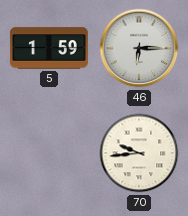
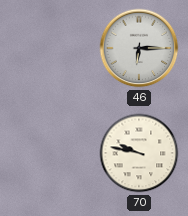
5: 1:59 -> none (49, 48)
70: 9:44 -> 9:47 (139, 153)
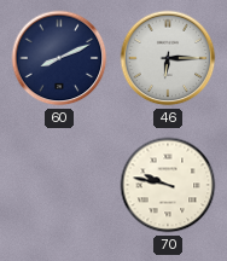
60: none -> 8:11 (59, 58)
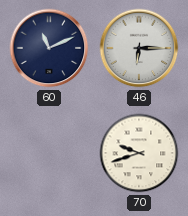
60: 8:11 -> 11:11 (49, 48)
70: 9:47 -> 9:42 (139, 153)
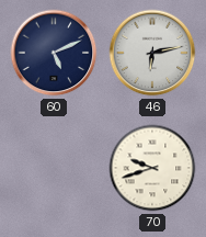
60: 11:11 -> 5:11 (54, 53)
46: 6:15 -> 6:13 (152, 53)
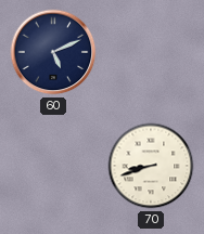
46: 6:13 -> none (152, 53)
70: 9:42 -> 8:42 (151, 166)
